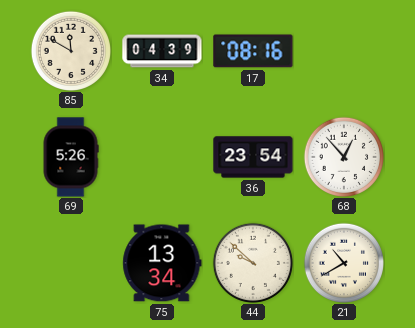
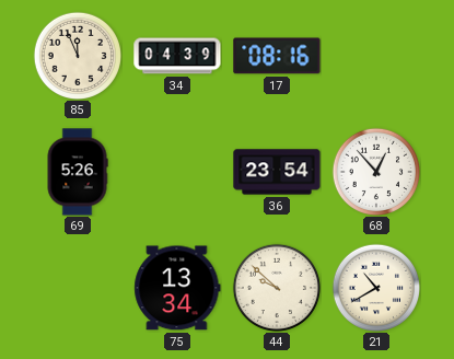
85: 11:50 -> 11:56 (77, 55)
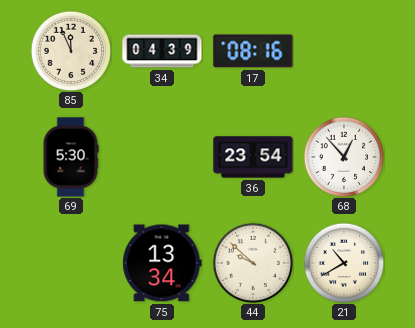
69: 5:26 -> 5:30 (71, 157)
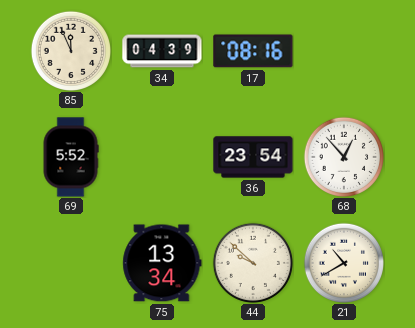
69: 5:30 -> 5:52 (71, 157)
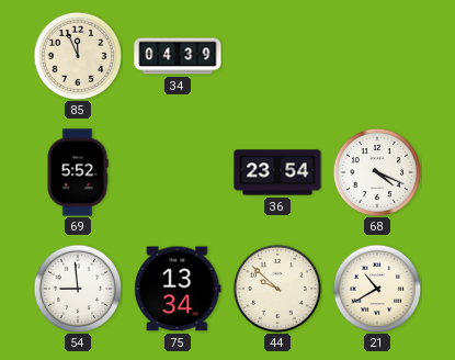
17: 08:16 -> none (253, 51)
68: 12:53 -> 4:19 (376, 171)
54: none -> 8:59 (77, 288)
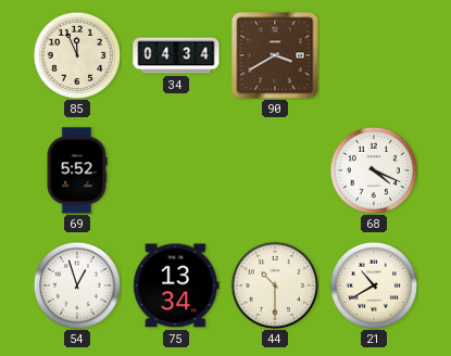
34: 04:39 -> 04:34 (176, 55)
90: none -> 3:40 (275, 55)
36: 23:54 -> none (277, 172)
54: 8:59 -> 12:57 (76, 284)
44: 9:52 -> 10:30 (274, 284)
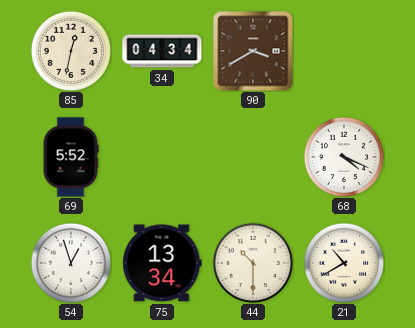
85: 11:56 -> 12:32 (70, 50)
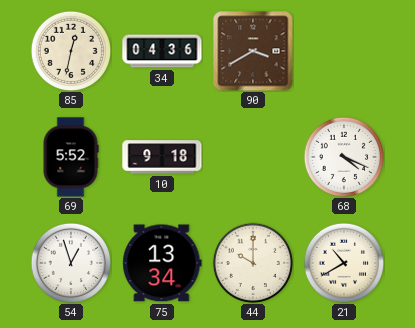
34: 04:34 -> 04:36 (162, 51)
10: none -> 9:18 (162, 157)
44: 10:30 -> 10:00 (252, 262)
